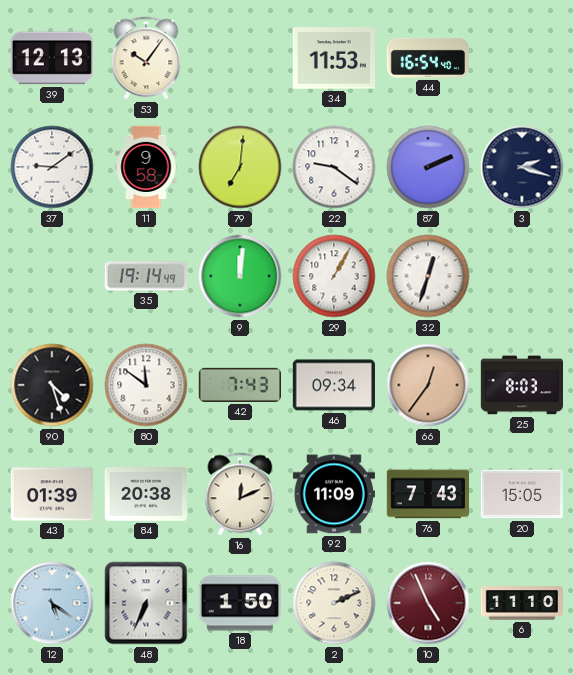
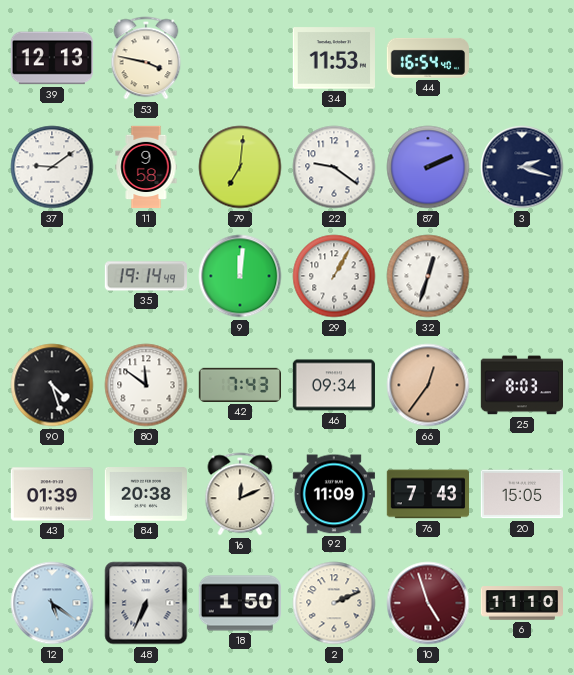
53: 10:06 -> 3:47 (146, 58)
10: 4:56 -> 4:57 (428, 603)
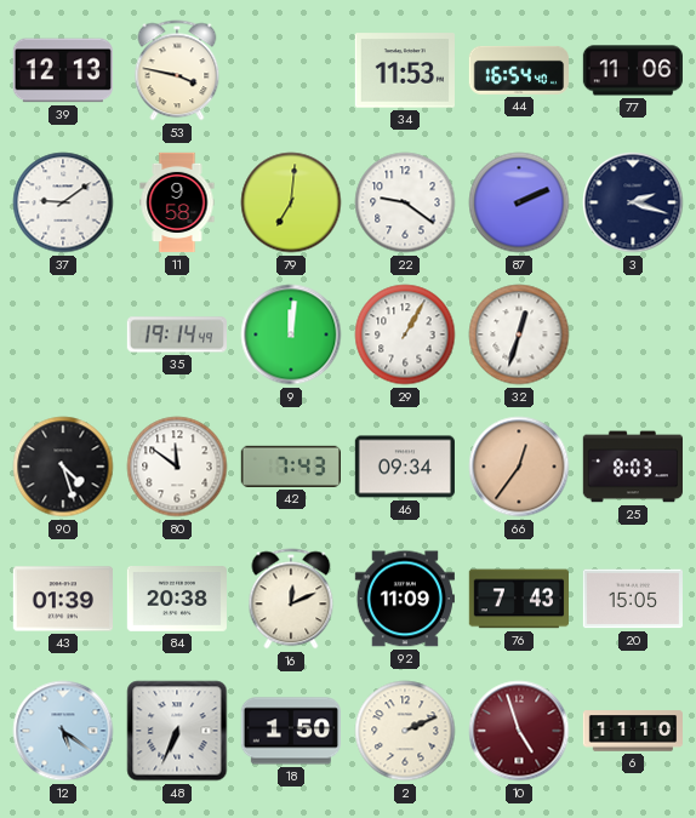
77: none -> 11:06 (632, 70)
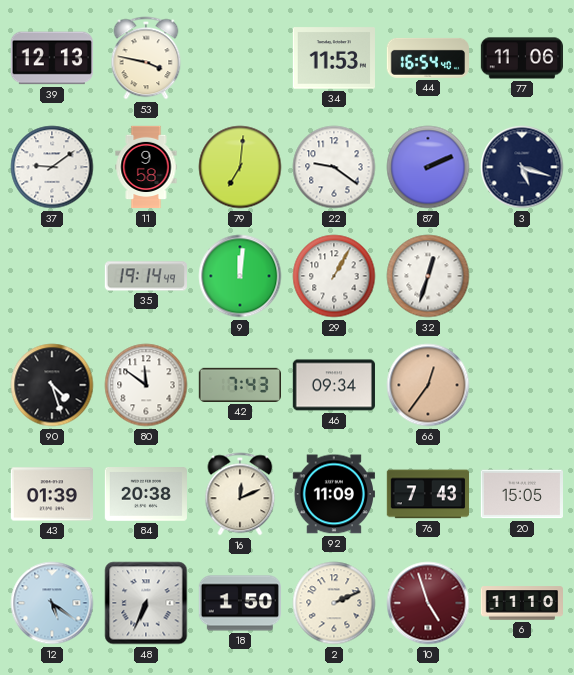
3: 2:18 -> 5:18 (522, 167)
25: 8:03 -> none (632, 467)
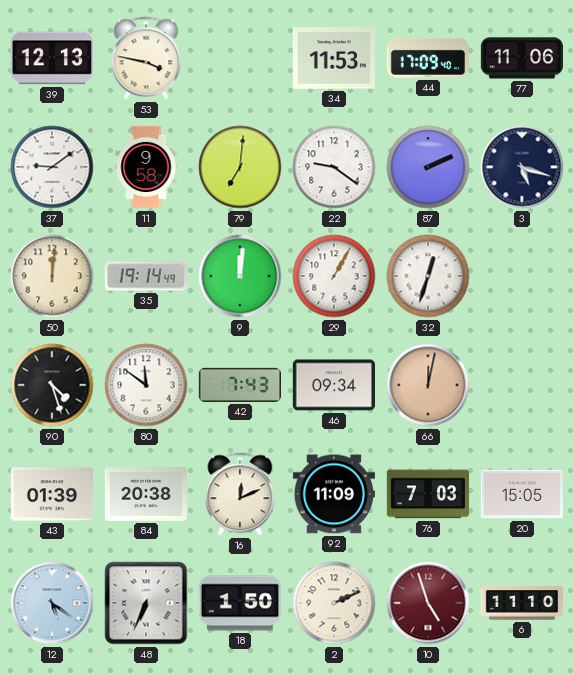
44: 16:54 -> 17:09 (427, 58)
50: none -> 12:01 (52, 276)
66: 12:36 -> 12:02 (428, 385)
76: 7:43 -> 7:03 (427, 494)
